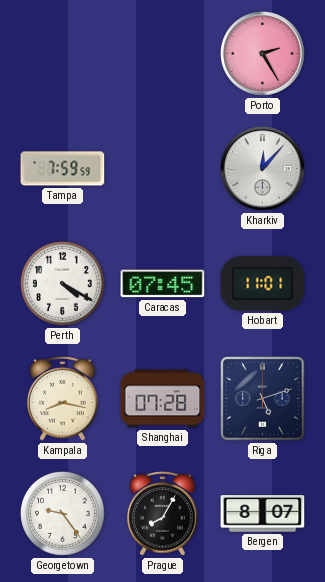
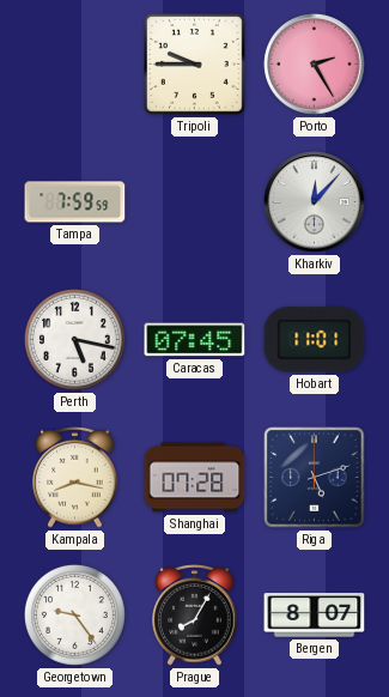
Tripoli: none -> 9:45 (195, 65)
Perth: 4:20 -> 5:17 (75, 340)
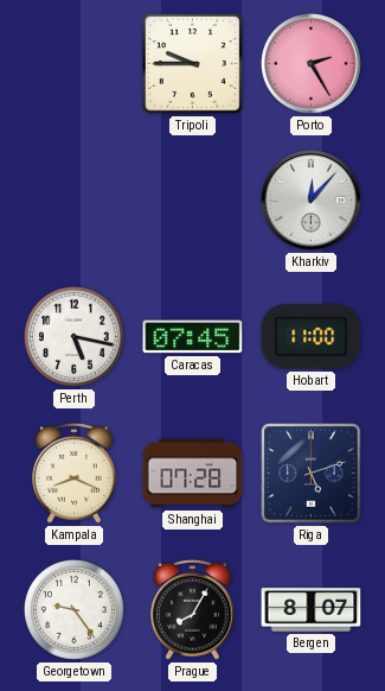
Tampa: 7:59 -> none (75, 202)
Hobart: 11:01 -> 11:00 (312, 337)
Kampala: 8:17 -> 8:19 (75, 474)
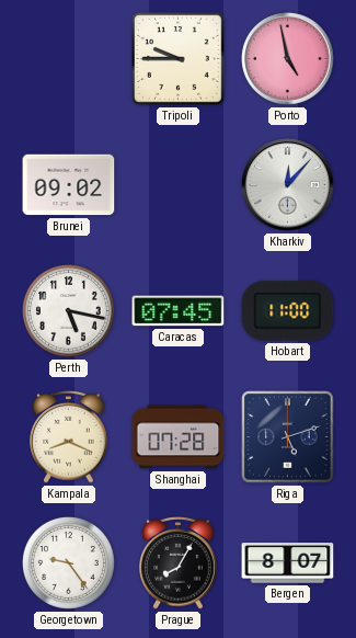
Porto: 2:25 -> 4:58 (288, 59)
Brunei: none -> 09:02 (69, 185)
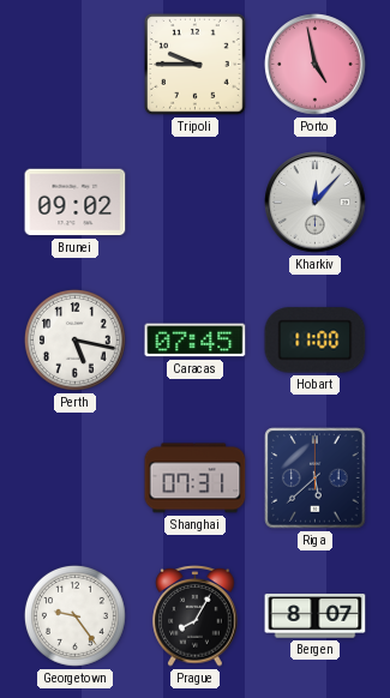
Kampala: 8:19 -> none (69, 437)
Shanghai: 07:28 -> 07:31 (196, 479)
Riga: 5:12 -> 5:38 (316, 479)
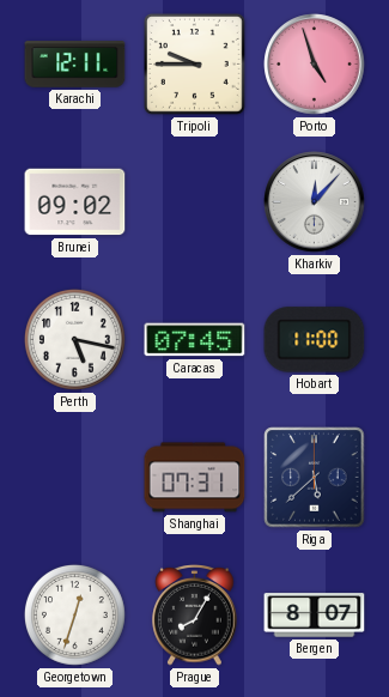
Karachi: none -> 12:11 (75, 65)
Porto: 4:58 -> 4:57 (315, 65)
Georgetown: 9:24 -> 12:33 (75, 616)
